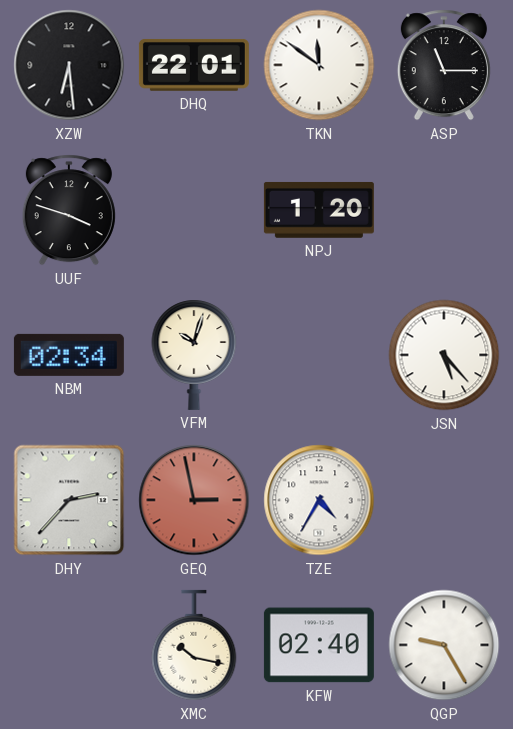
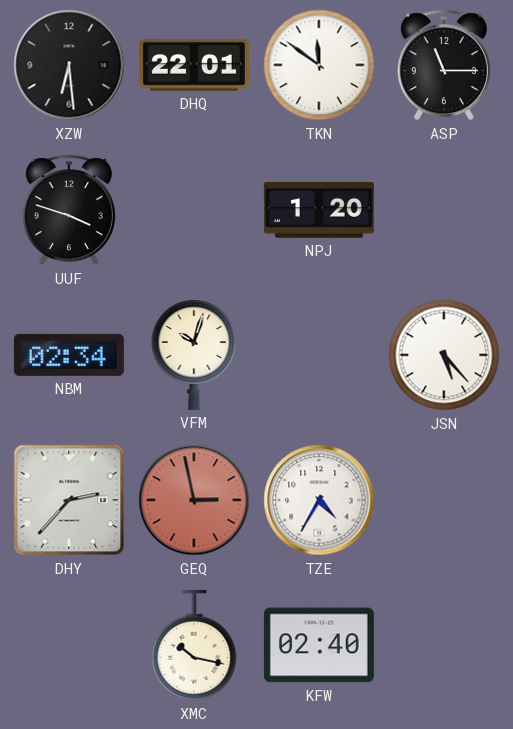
QGP: 9:25 -> none (444, 645)
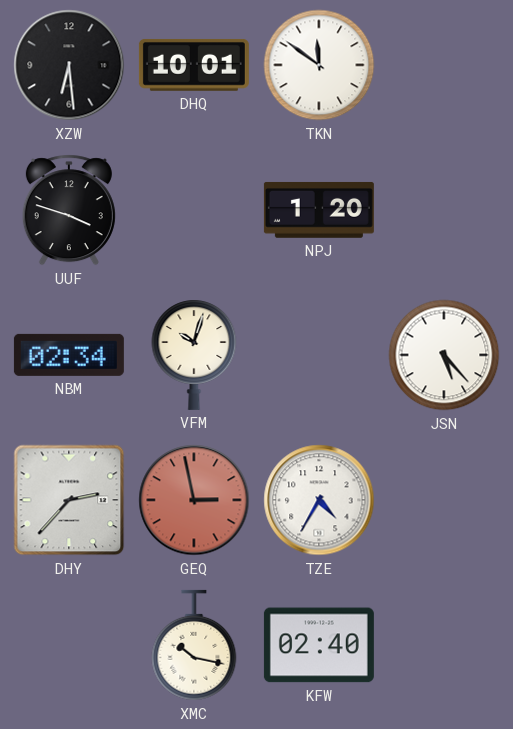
DHQ: 22:01 -> 10:01 (194, 65)
ASP: 11:15 -> none (444, 65)
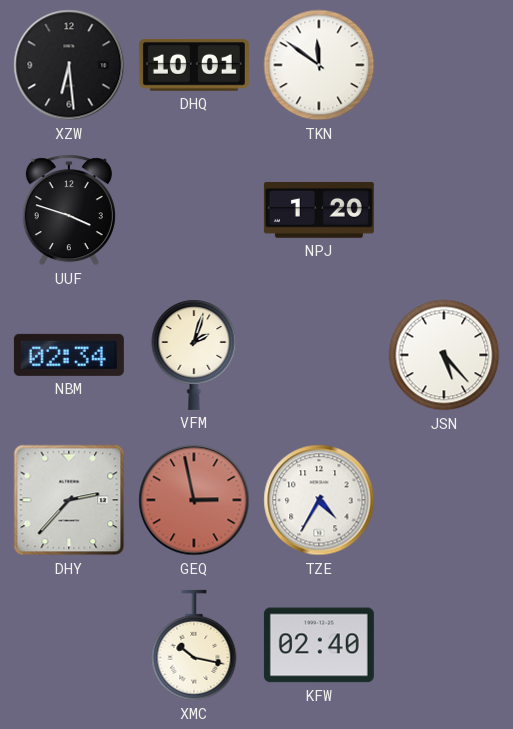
VFM: 10:03 -> 2:03 (194, 355)
